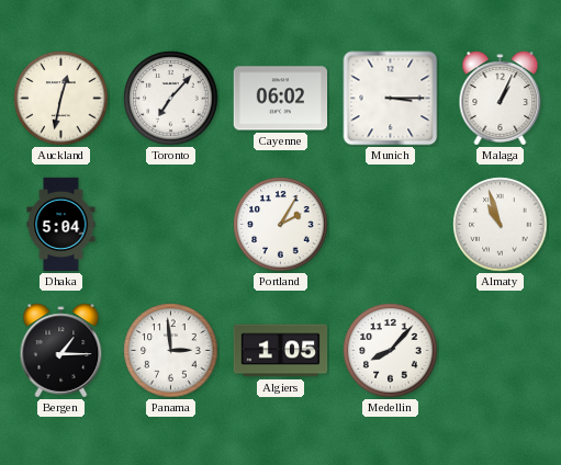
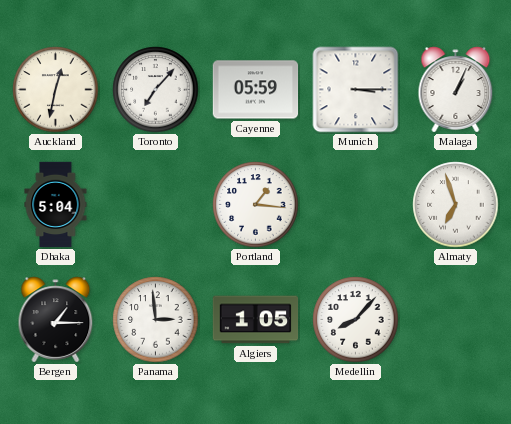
Cayenne: 06:02 -> 05:59 (256, 90)
Portland: 2:05 -> 1:16 (256, 205)
Almaty: 10:57 -> 6:57 (456, 205)
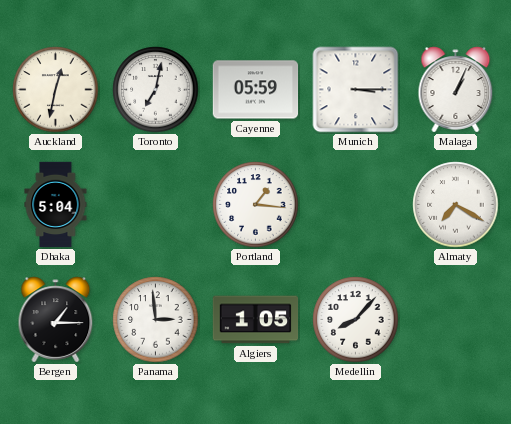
Toronto: 7:07 -> 7:02 (156, 90)
Almaty: 6:57 -> 7:20 (456, 205)
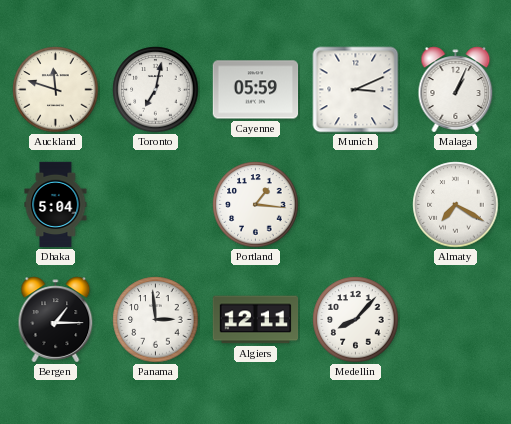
Auckland: 12:32 -> 11:48 (56, 90)
Munich: 3:15 -> 3:11 (356, 90)
Algiers: 1:05 -> 12:11 (256, 320)
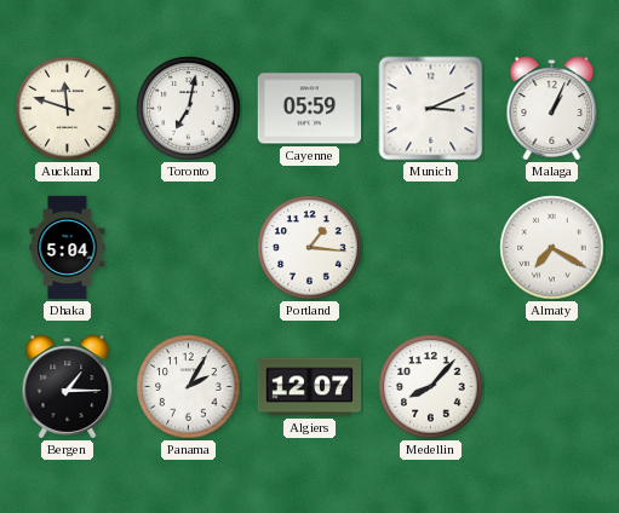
Panama: 2:59 -> 2:05 (189, 387)
Algiers: 12:11 -> 12:07 (310, 387)
